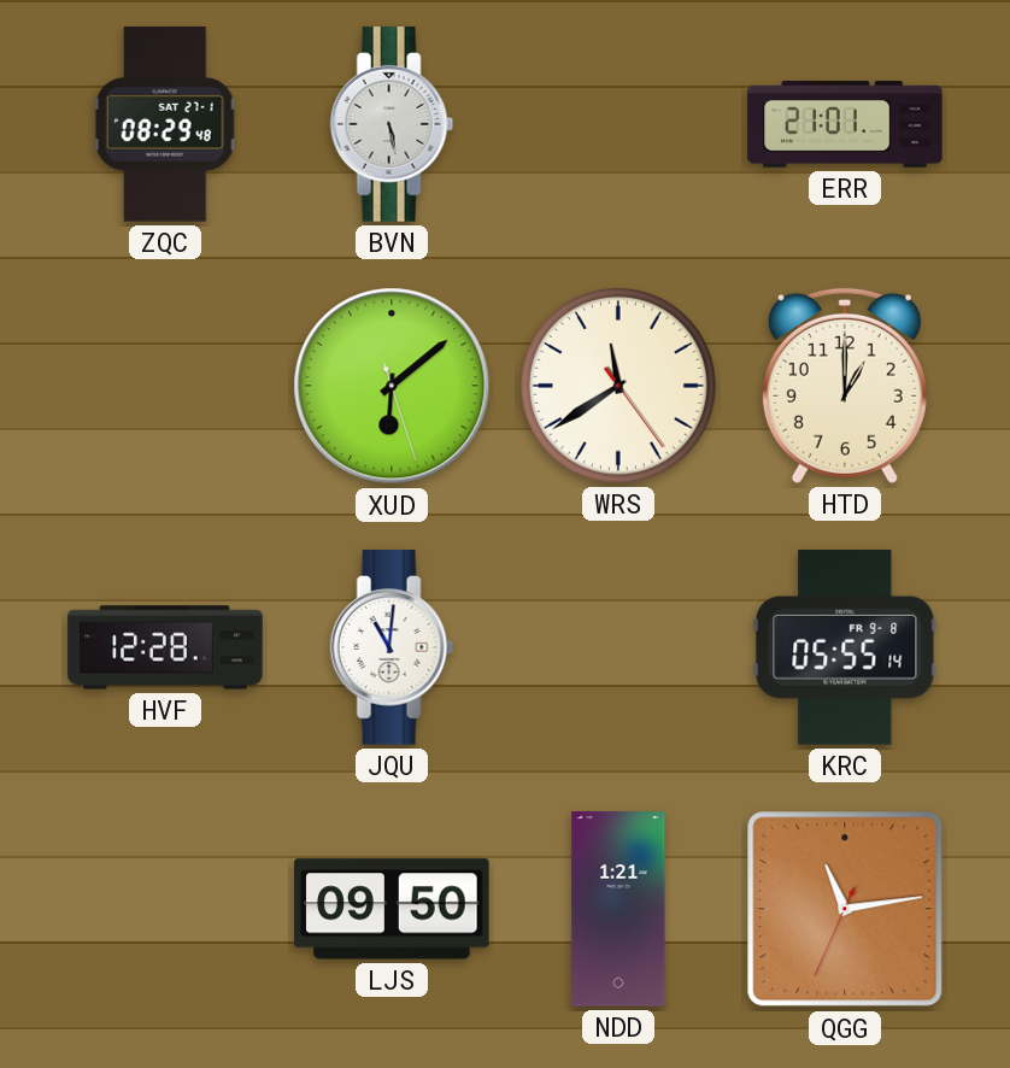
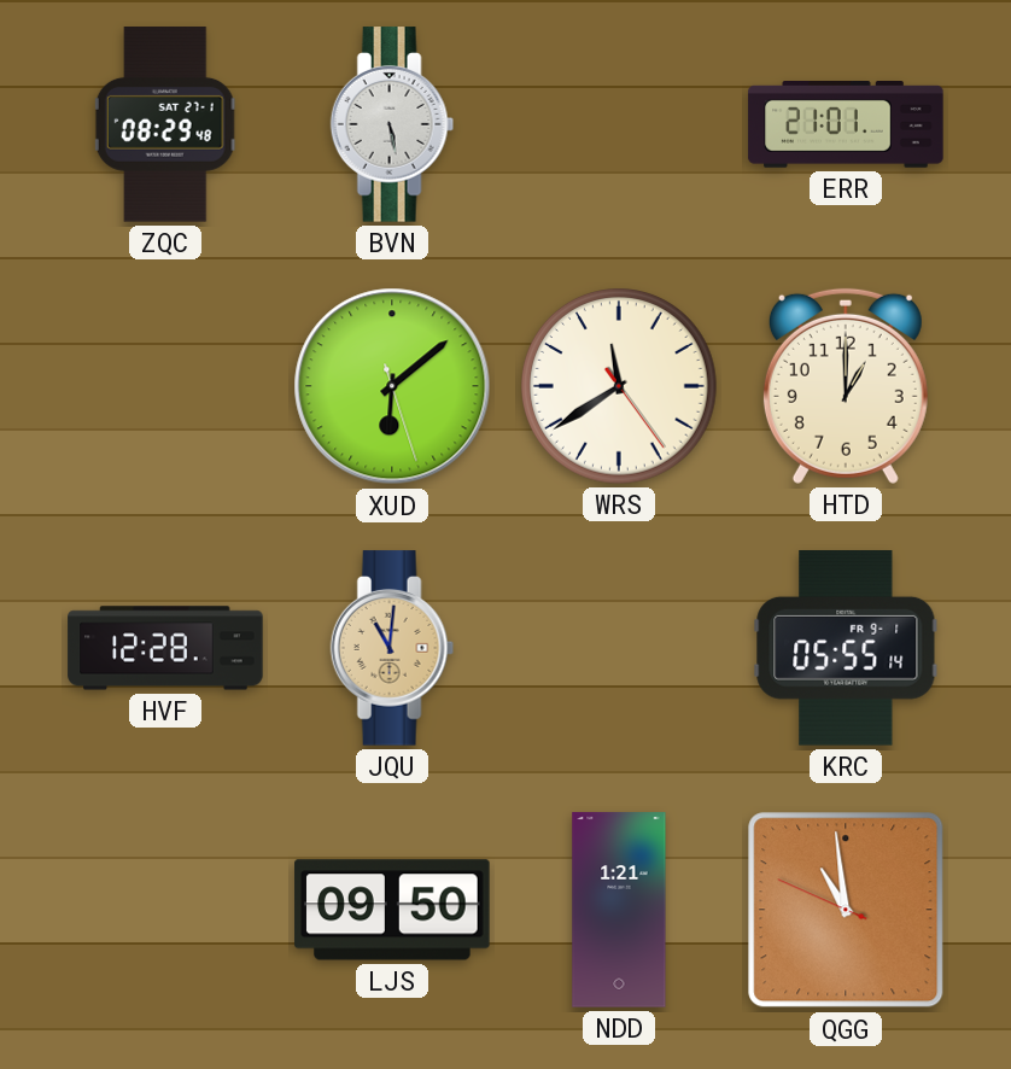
JQU dial: white -> champagne (392, 648)
KRC date: FR 9-8 -> FR 9-1 (846, 649)
QGG: 11:13 -> 10:58 (846, 910)
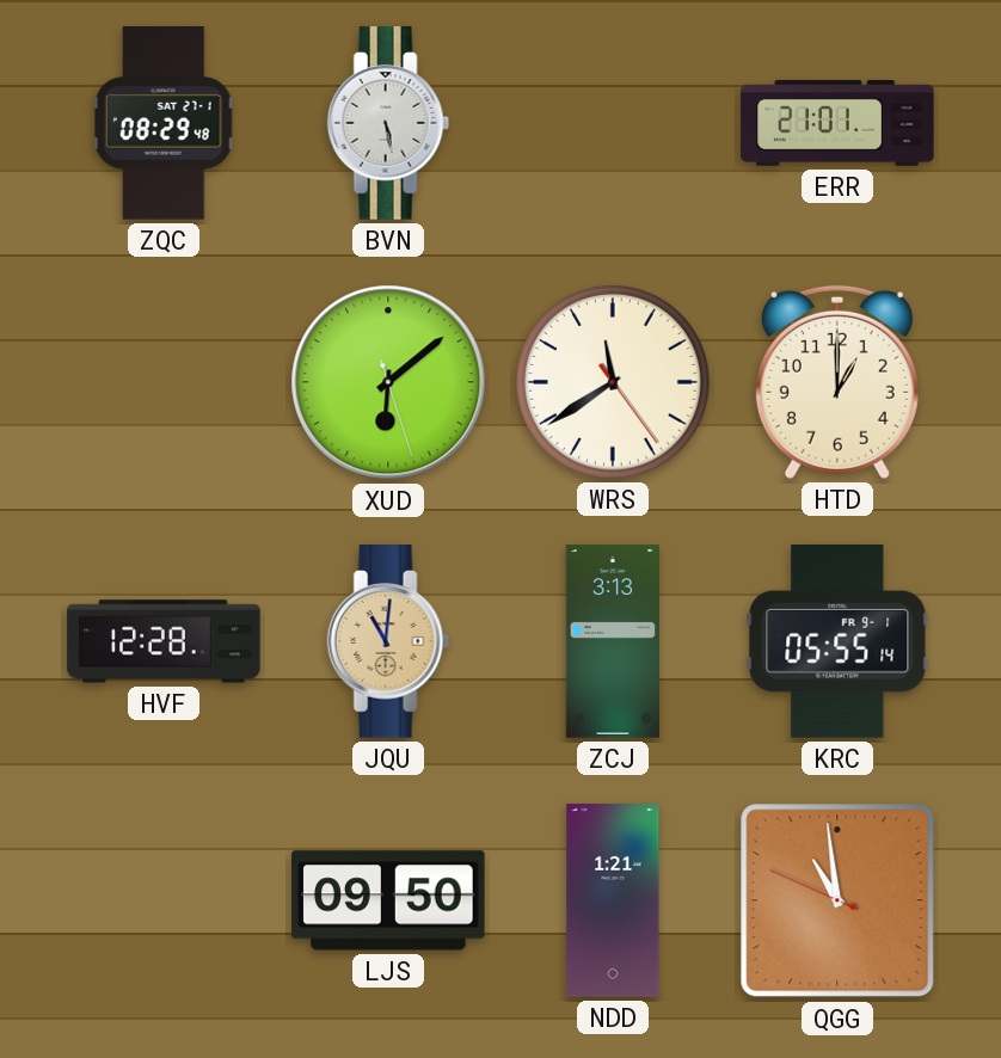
ZCJ: none -> 3:13 (613, 641)
